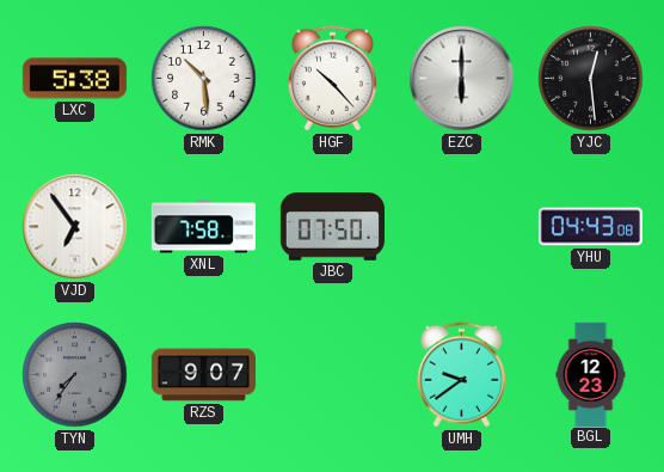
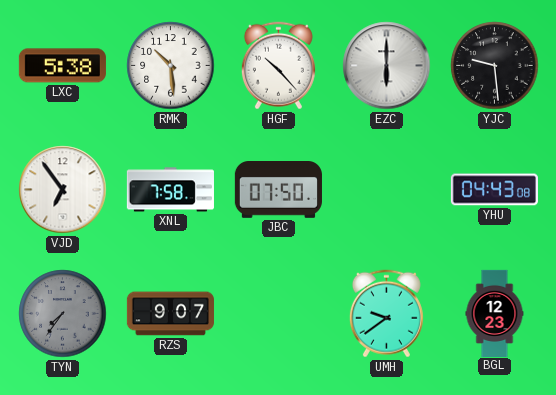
YJC: 12:29 -> 9:29 (495, 66)
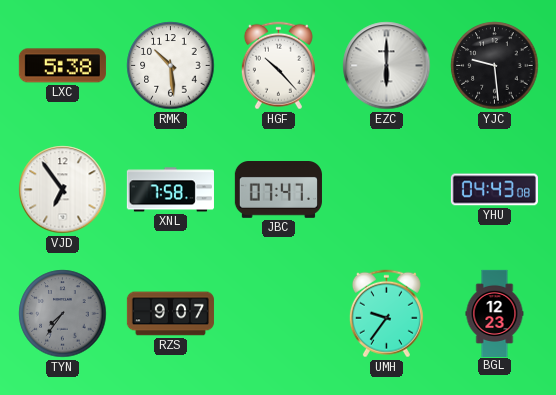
JBC: 07:50 -> 07:47 (278, 190)
UMH: 9:39 -> 9:36 (386, 314)
